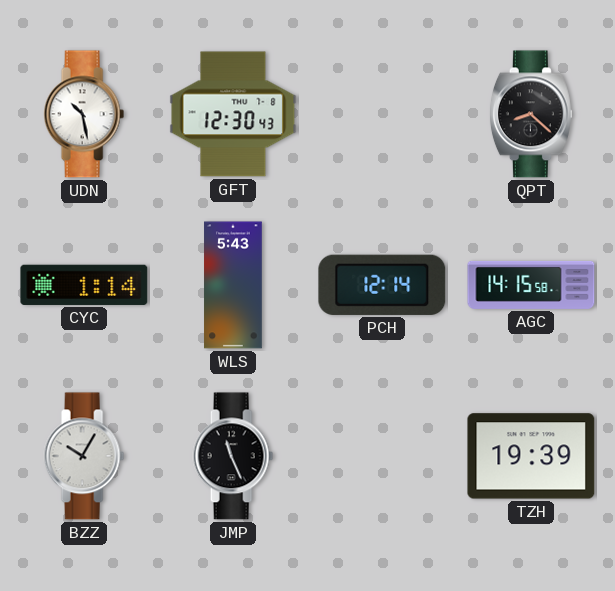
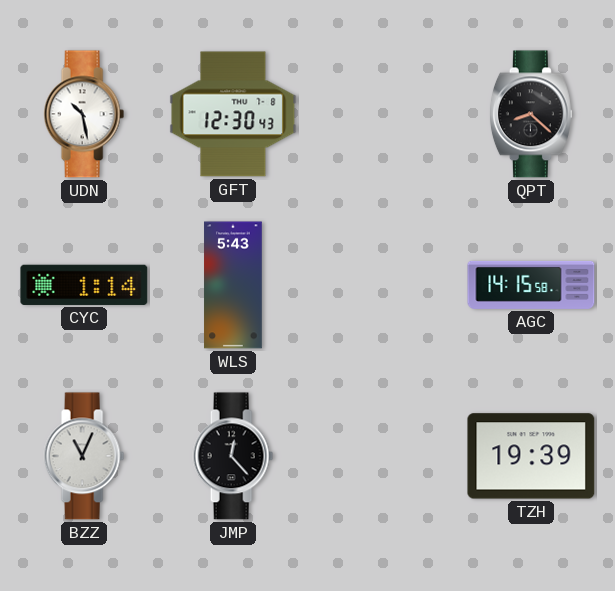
PCH: 12:14 -> none (382, 285)
BZZ: 10:05 -> 11:04 (84, 456)
JMP: 11:26 -> 12:23 (233, 456)
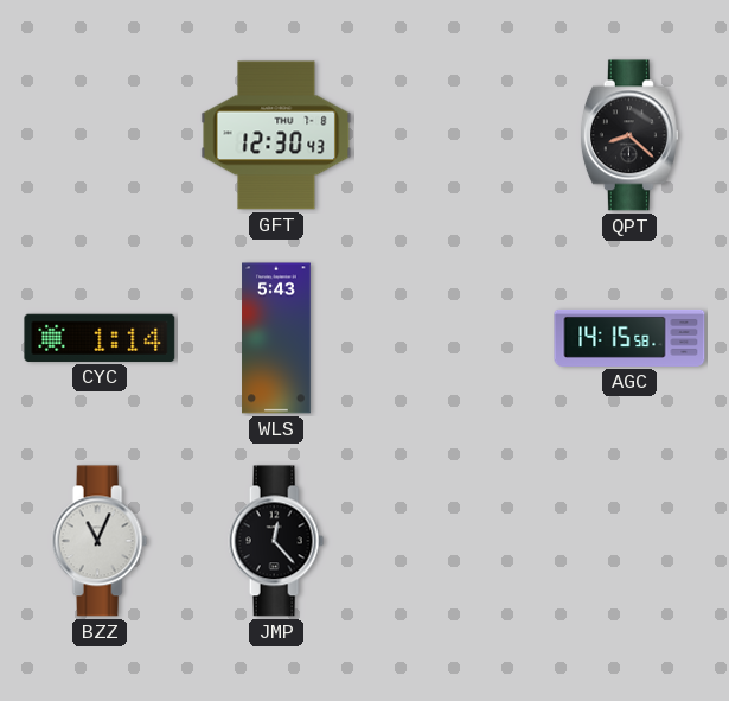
UDN: 10:28 -> none (84, 114)
TZH: 19:39 -> none (531, 456)
